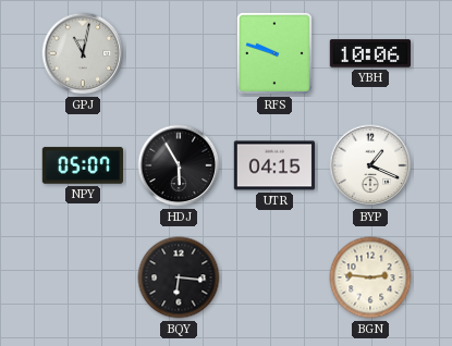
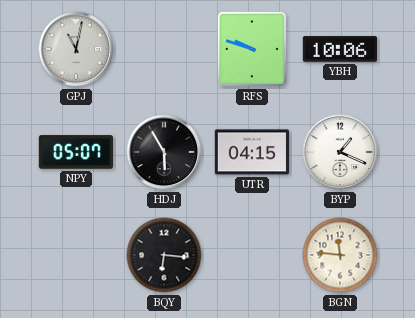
BGN: 2:46 -> 11:46 (340, 255)
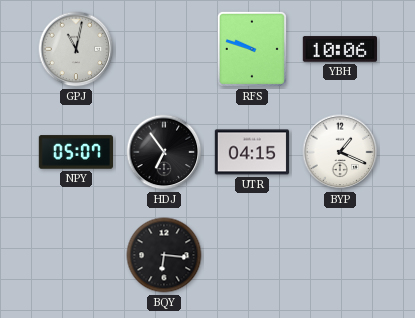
HDJ: 5:55 -> 6:54 (164, 152)
BGN: 11:46 -> none (340, 255)
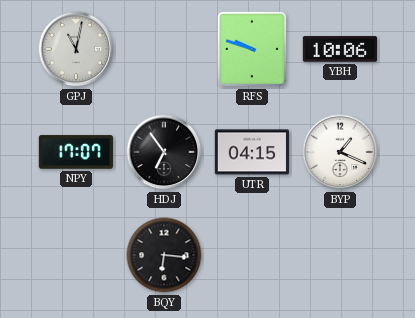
NPY: 05:07 -> 17:07 (75, 152)
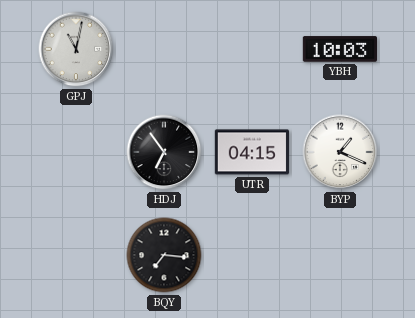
RFS: 9:48 -> none (252, 49)
YBH: 10:06 -> 10:03 (339, 49)
NPY: 17:07 -> none (75, 152)
BQY: 6:16 -> 7:16 (164, 255)
